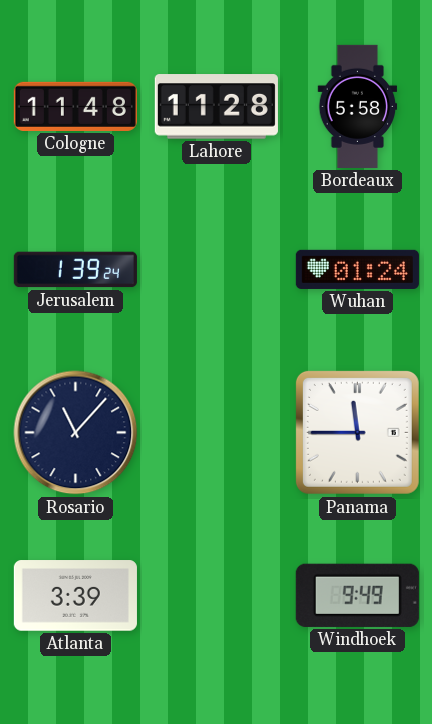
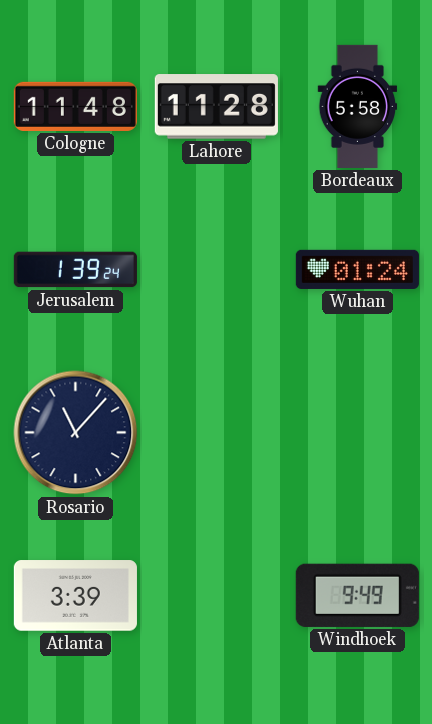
Panama: 11:45 -> none (357, 432)
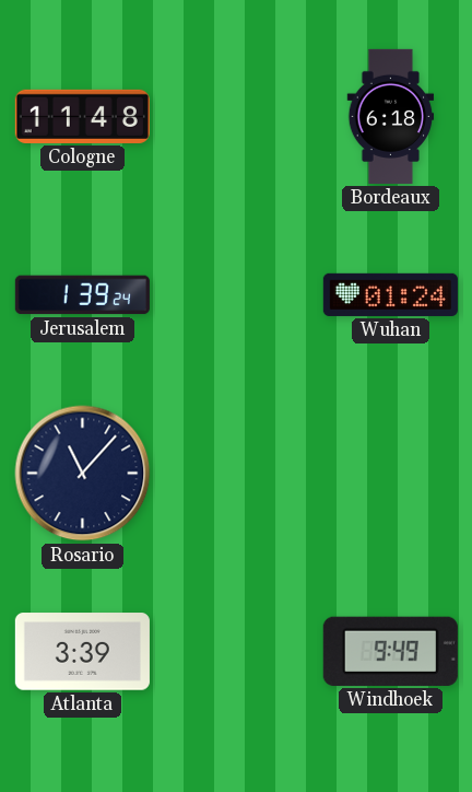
Lahore: 11:28 -> none (216, 107)
Bordeaux: 5:58 -> 6:18 (391, 116)
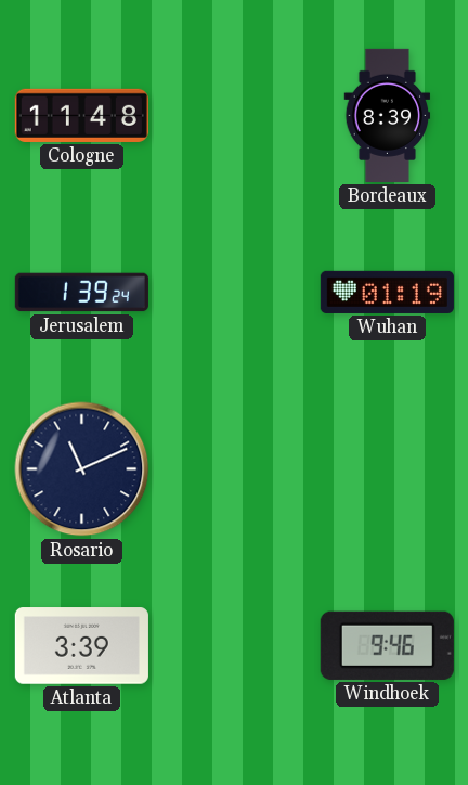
Bordeaux: 6:18 -> 8:39 (388, 115)
Wuhan: 01:24 -> 01:19 (387, 292)
Rosario: 11:07 -> 11:11 (82, 469)
Windhoek: 9:49 -> 9:46 (387, 645)
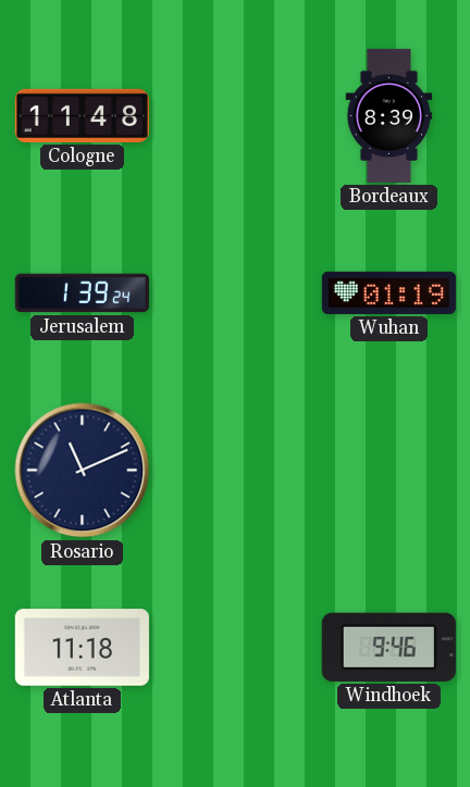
Atlanta: 3:39 -> 11:18 (82, 648)
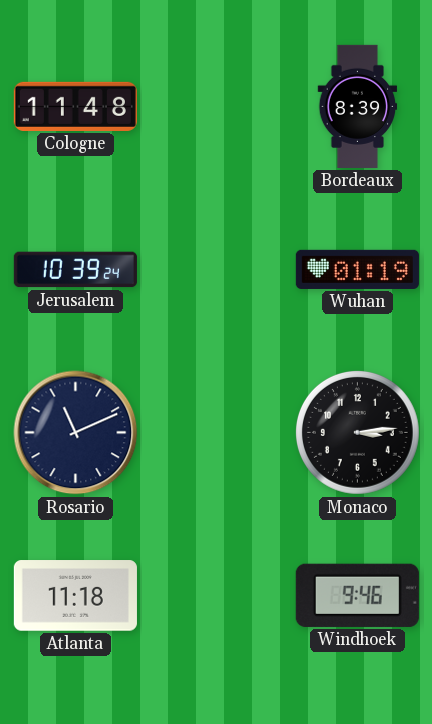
Jerusalem: 1:39 -> 10:39 (75, 270)
Monaco: none -> 3:14 (357, 432)
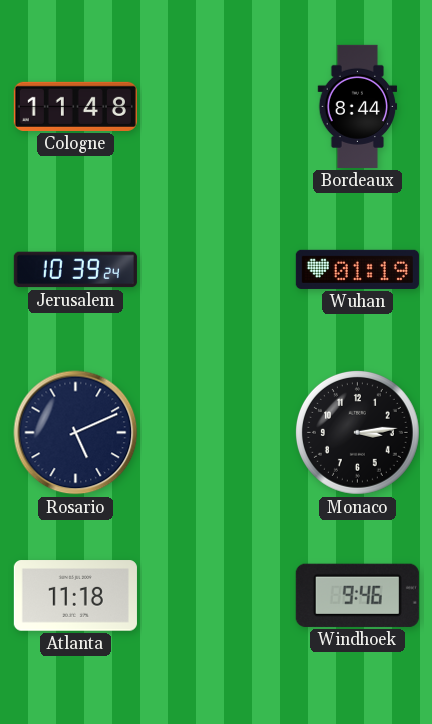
Bordeaux: 8:39 -> 8:44 (358, 106)
Rosario: 11:11 -> 5:11 (76, 433)
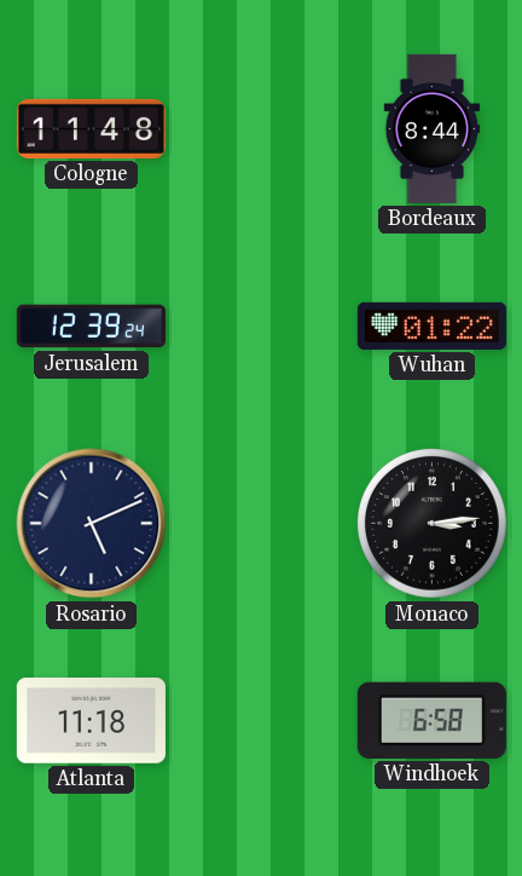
Jerusalem: 10:39 -> 12:39 (91, 327)
Wuhan: 01:19 -> 01:22 (431, 325)
Windhoek: 9:46 -> 6:58 (431, 720)
